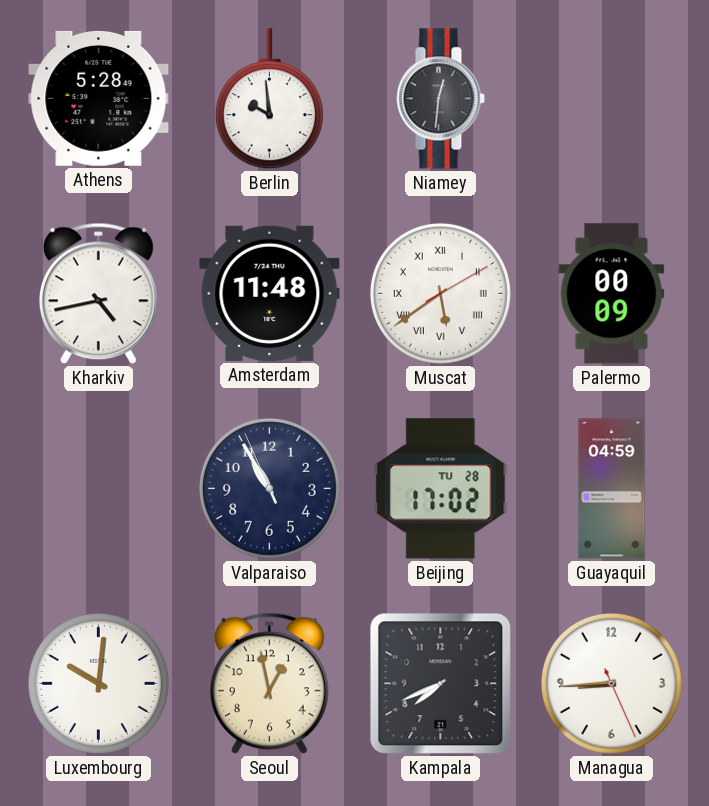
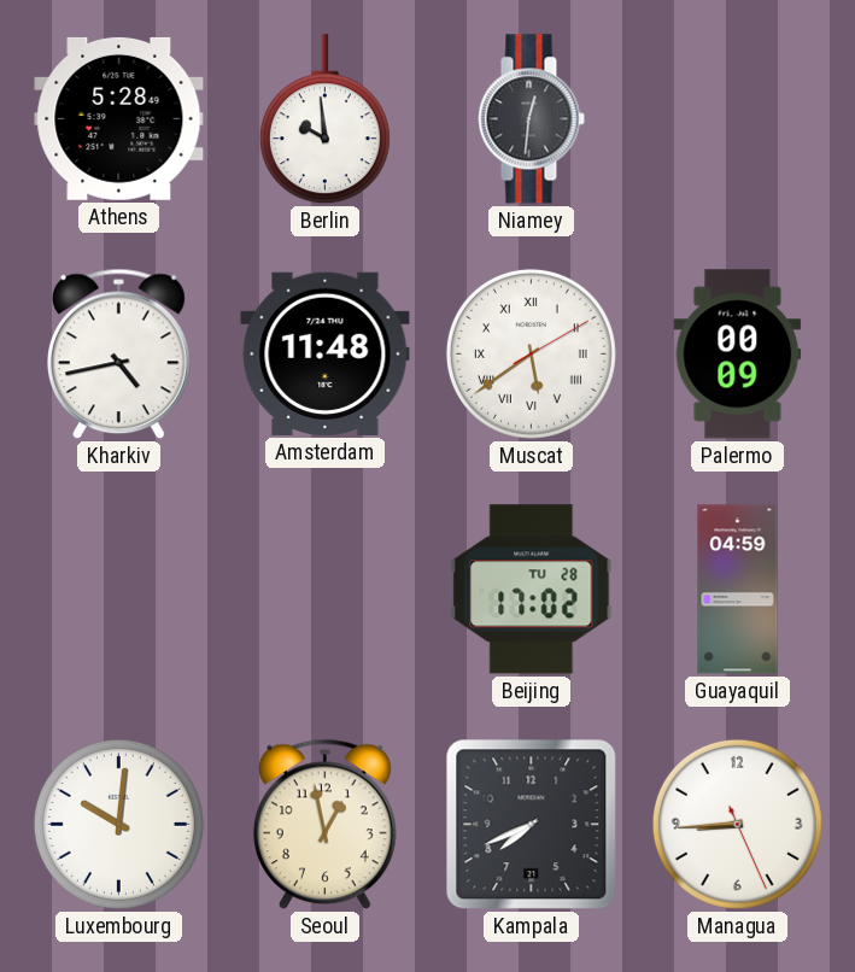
Valparaiso: 10:54 -> none (269, 488)
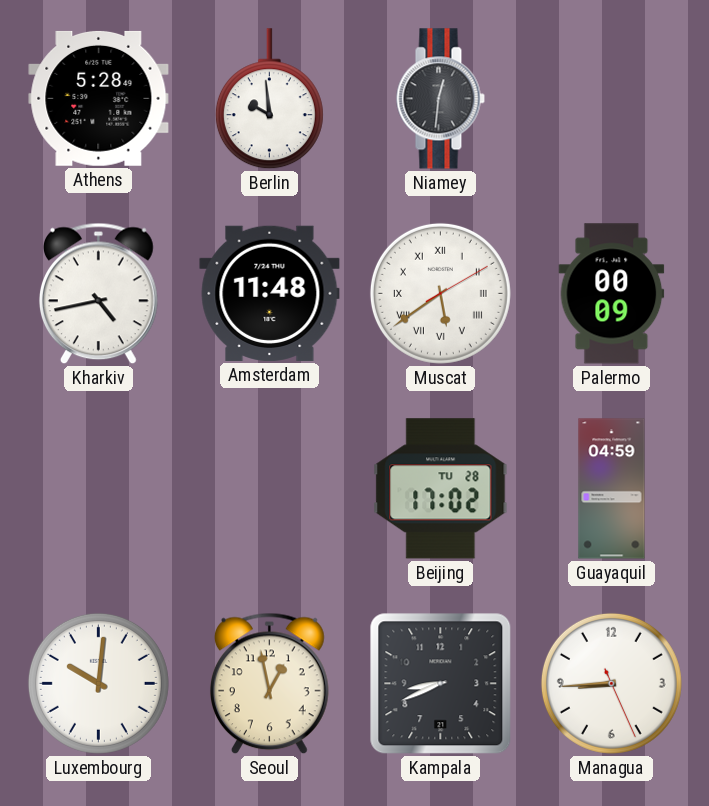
Kampala: 7:41 -> 8:41 (441, 684)
